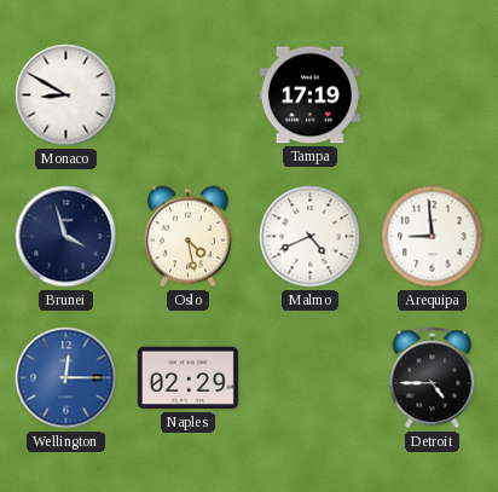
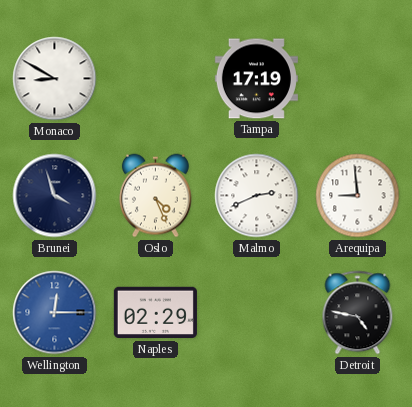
Oslo: 4:28 -> 4:26 (155, 196)
Malmo: 4:41 -> 2:41 (257, 196)
Detroit: 4:45 -> 4:47 (358, 313)
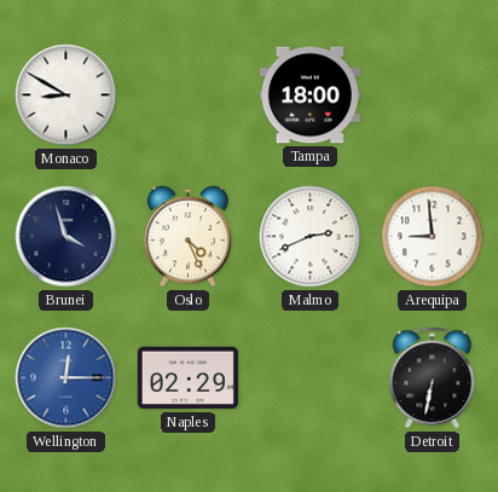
Tampa: 17:19 -> 18:00 (309, 95)
Detroit: 4:47 -> 6:32 (433, 378)
